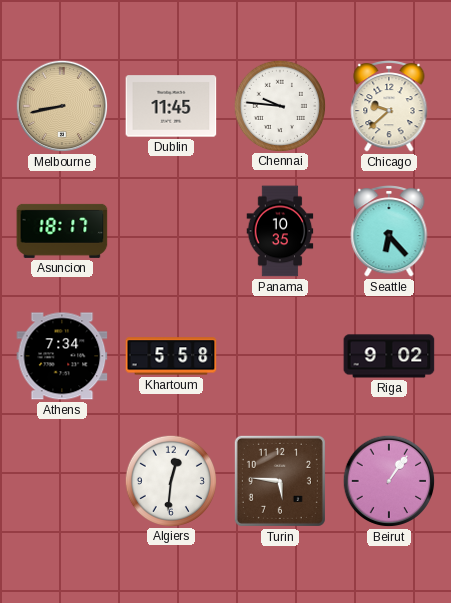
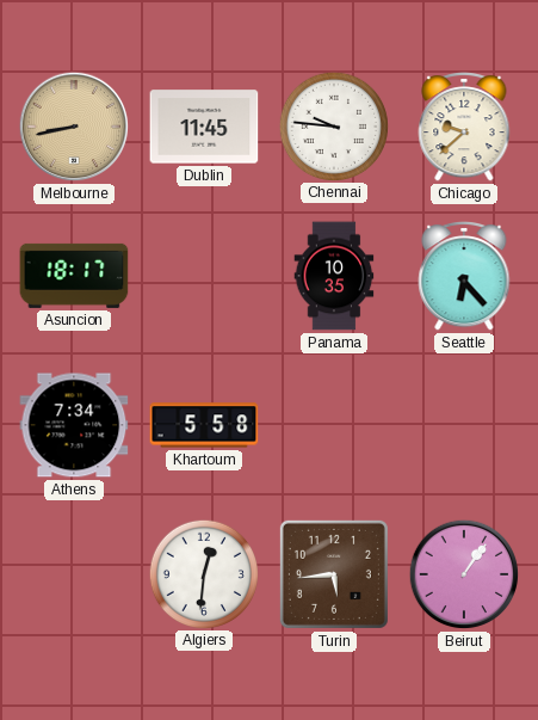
Riga: 9:02 -> none (389, 356)
Turin: 5:46 -> 5:44 (334, 574)
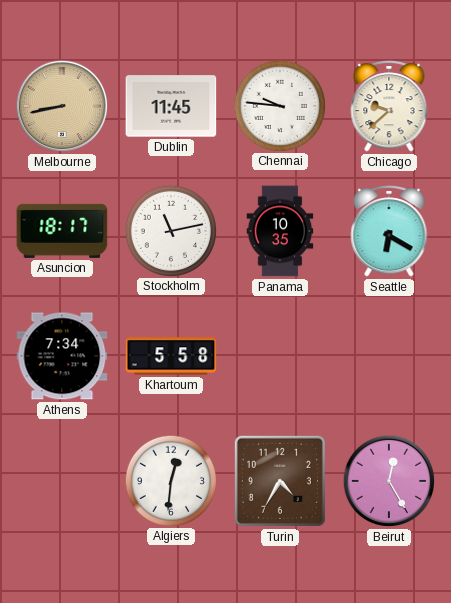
Stockholm: none -> 11:13 (170, 230)
Seattle: 6:23 -> 6:20 (389, 232)
Turin: 5:44 -> 4:35 (280, 481)
Beirut: 1:06 -> 12:25 (389, 481)
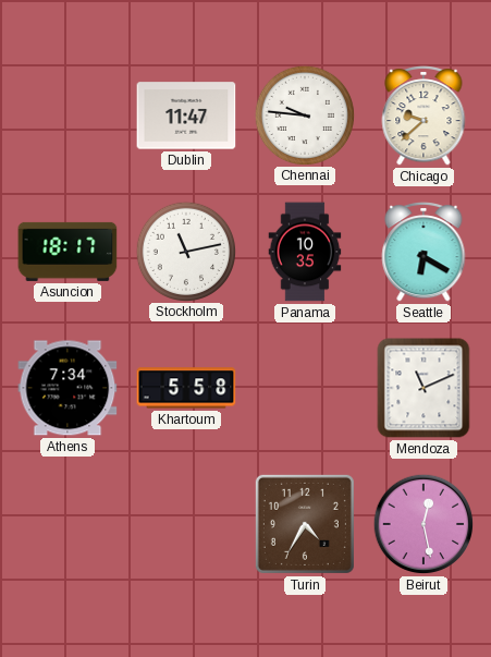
Melbourne: 8:43 -> none (62, 106)
Dublin: 11:45 -> 11:47 (186, 115)
Mendoza: none -> 11:11 (424, 388)
Algiers: 12:31 -> none (170, 480)
Beirut: 12:25 -> 12:28 (424, 524)
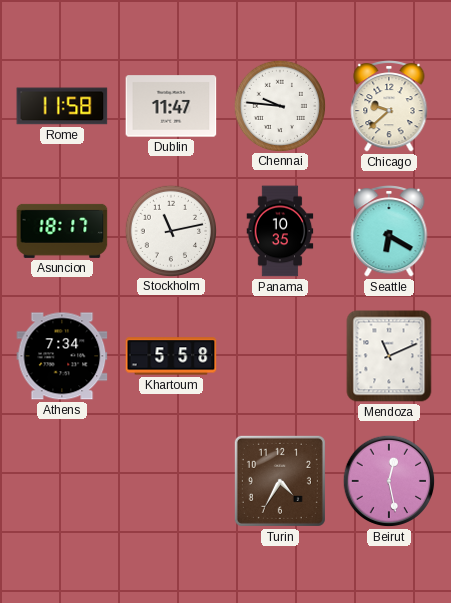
Rome: none -> 11:58 (62, 106)
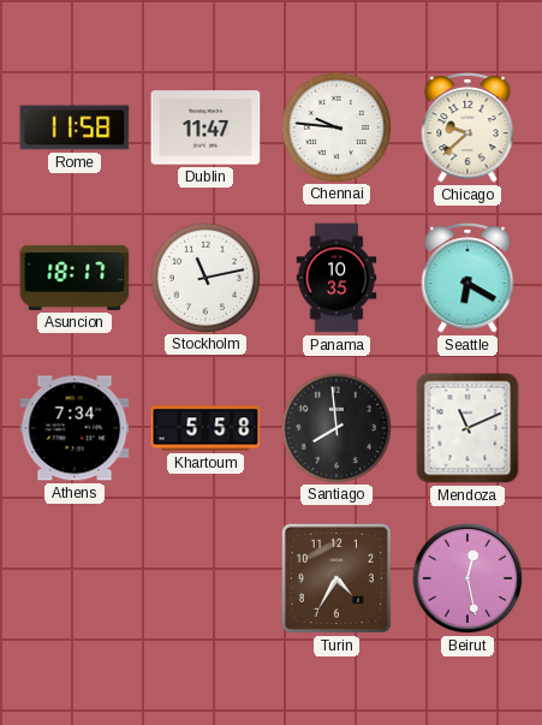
Santiago: none -> 7:59 (335, 427)
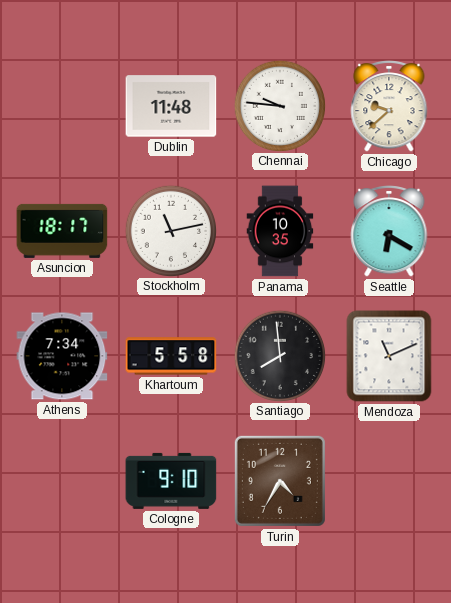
Rome: 11:58 -> none (75, 127)
Dublin: 11:47 -> 11:48 (171, 106)
Cologne: none -> 9:10 (171, 481)
Beirut: 12:28 -> none (467, 578)
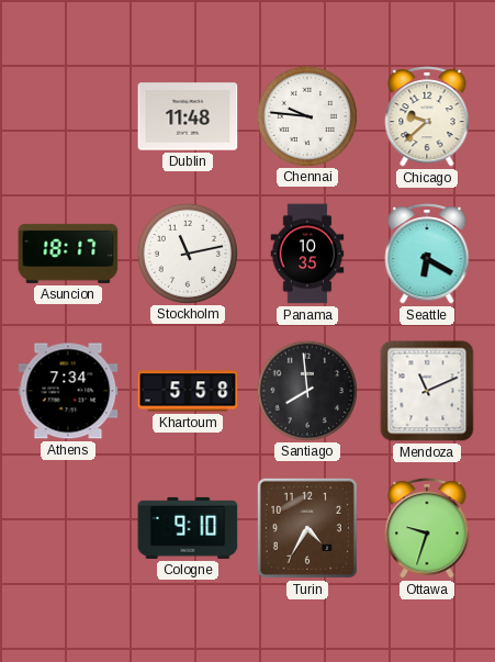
Ottawa: none -> 9:33 (427, 529)
